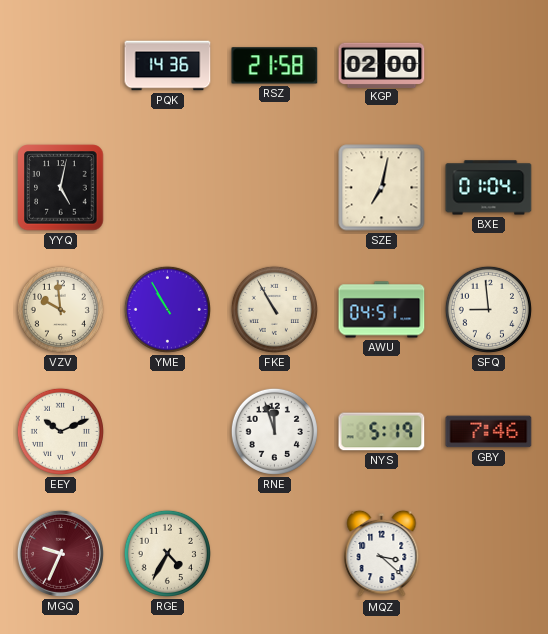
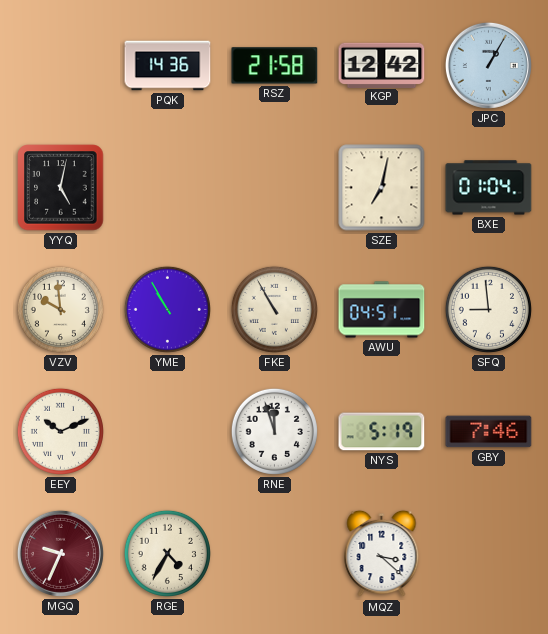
KGP: 02:00 -> 12:42 (382, 65)
JPC: none -> 1:05 (488, 65)
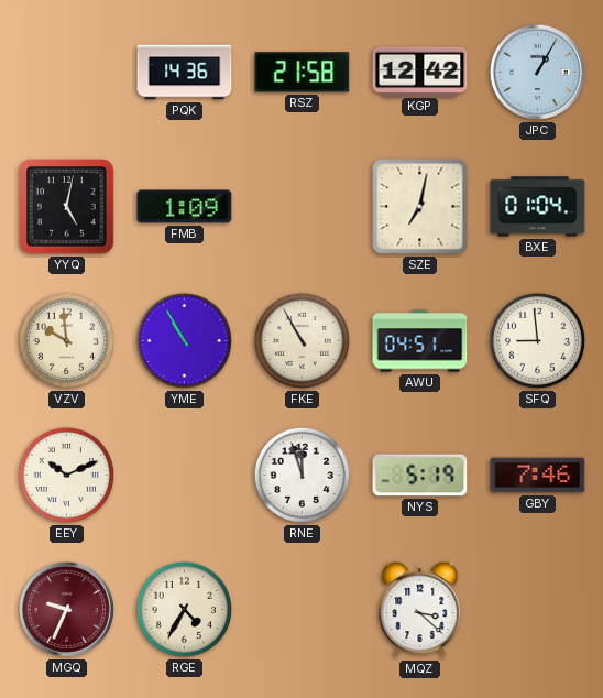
FMB: none -> 1:09 (185, 207)
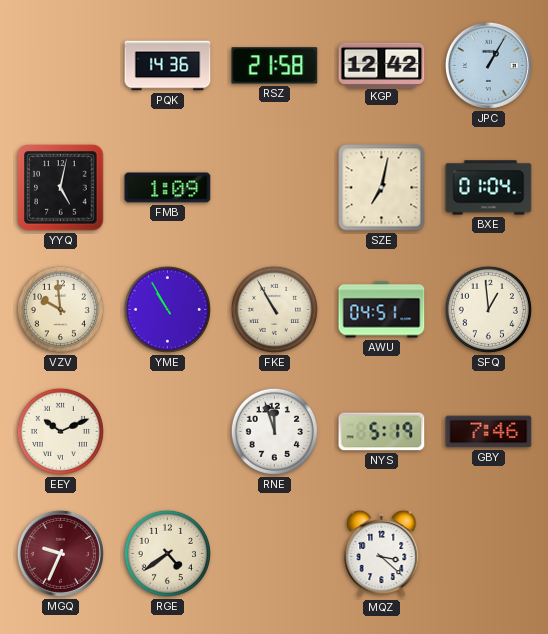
SFQ: 8:59 -> 12:59 (488, 309)
RGE: 4:35 -> 4:39 (167, 553)
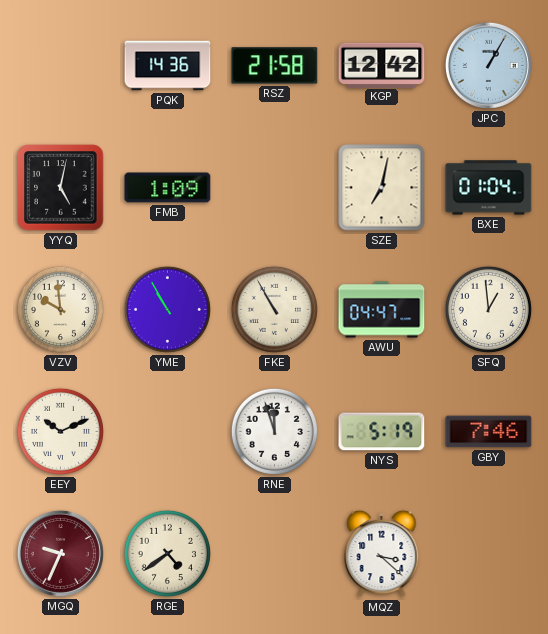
AWU: 04:51 -> 04:47 (382, 310)
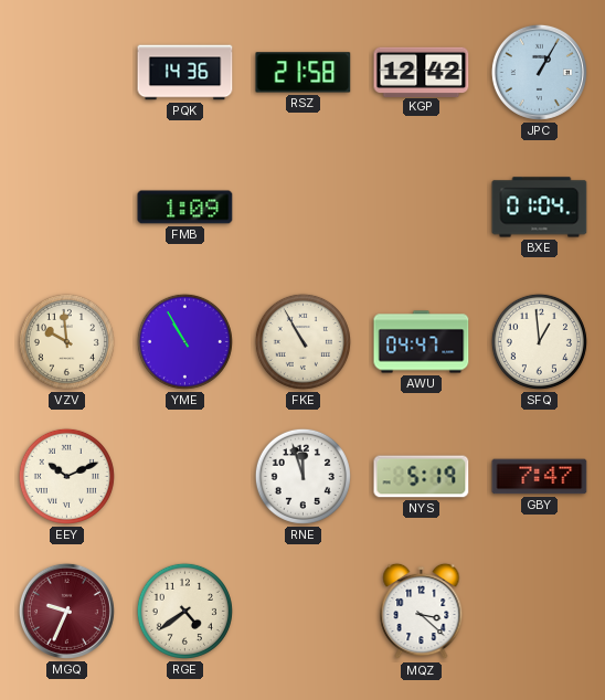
YYQ: 5:02 -> none (61, 188)
SZE: 7:02 -> none (382, 188)
GBY: 7:46 -> 7:47 (540, 477)
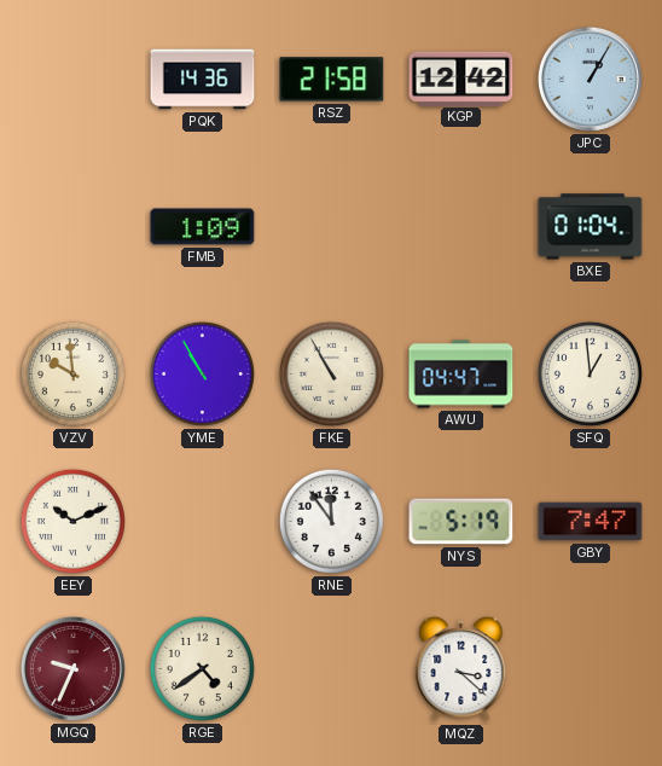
RNE: 11:57 -> 11:54 (331, 521)
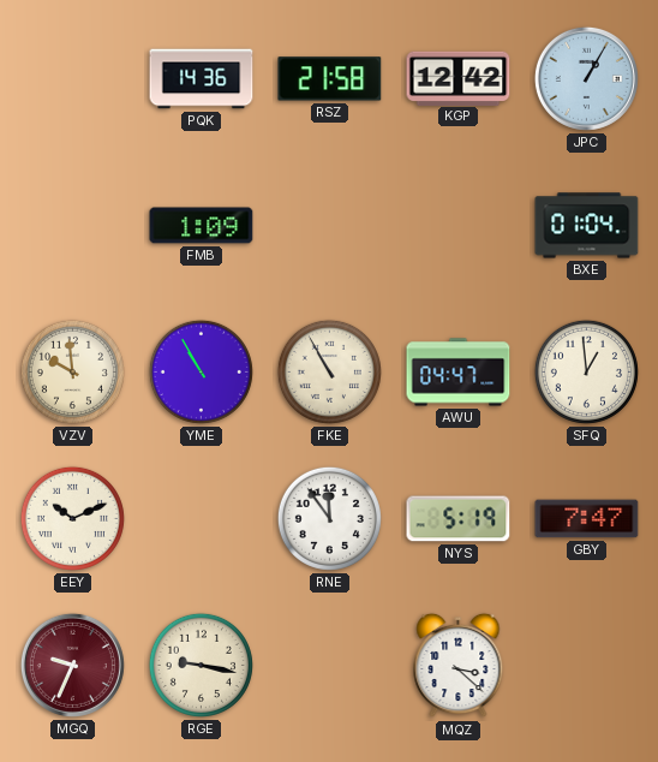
RGE: 4:39 -> 9:17 (201, 665)
